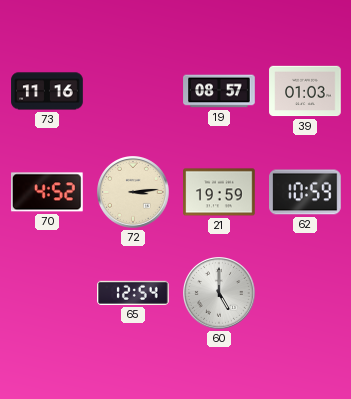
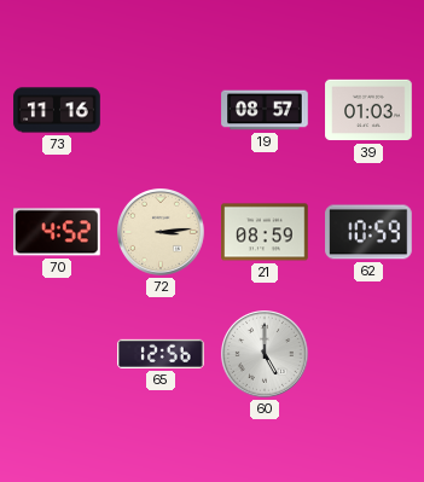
21: 19:59 -> 08:59 (265, 232)
65: 12:54 -> 12:56 (161, 354)
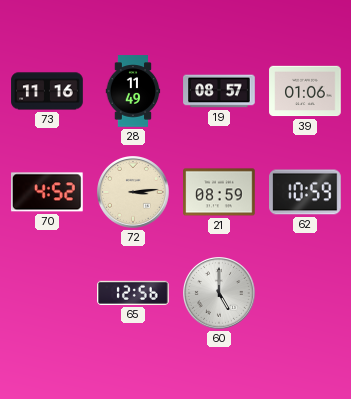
28: none -> 11:49 (133, 91)
39: 01:03 -> 01:06 (305, 91)
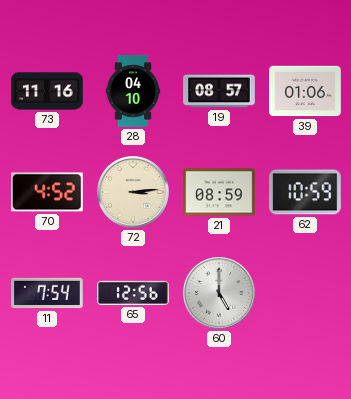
28: 11:49 -> 04:10 (133, 91)
11: none -> 7:54 (47, 293)
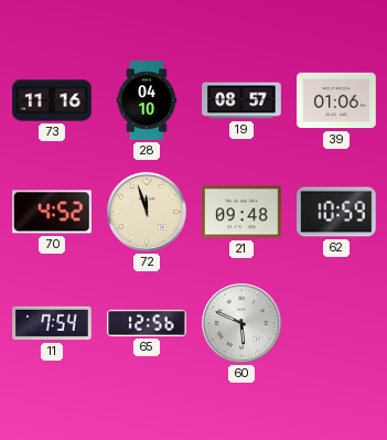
72: 3:14 -> 11:57 (148, 213)
21: 08:59 -> 09:48 (241, 212)
60: 5:00 -> 5:49 (243, 324)
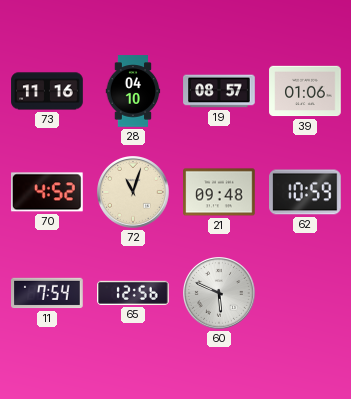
72: 11:57 -> 11:03 (134, 193)
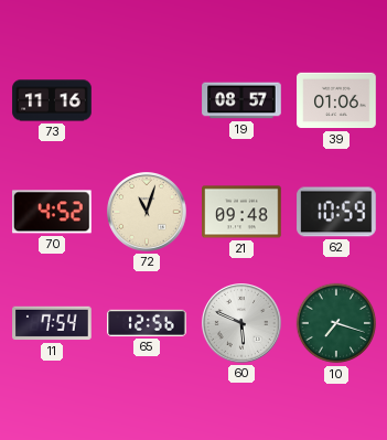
28: 04:10 -> none (133, 91)
10: none -> 7:18 (336, 323)
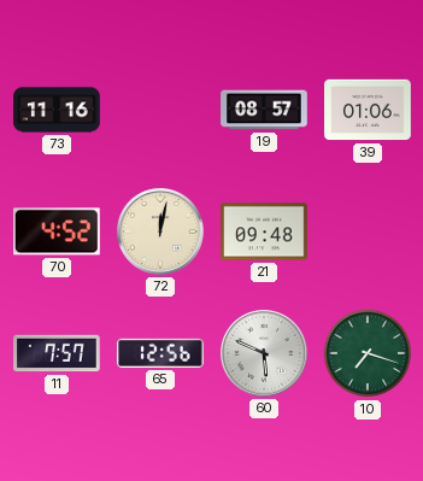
72: 11:03 -> 12:02 (161, 233)
62: 10:59 -> none (336, 212)
11: 7:54 -> 7:57 (57, 353)
